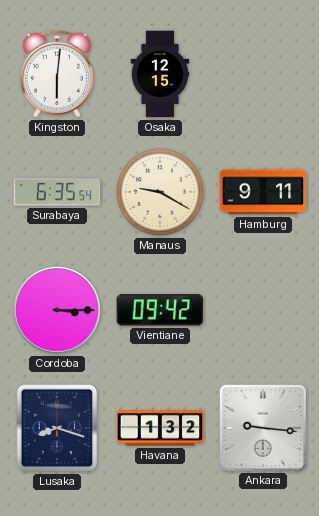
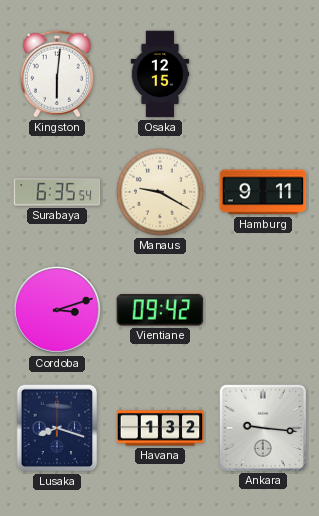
Cordoba: 3:15 -> 3:12 (57, 310)
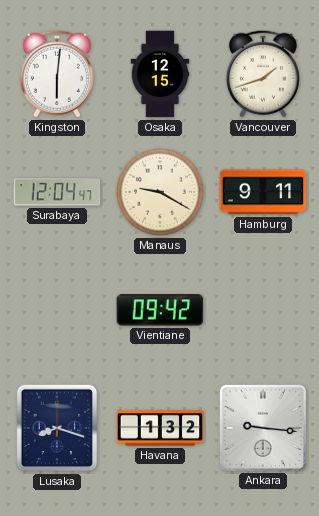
Vancouver: none -> 1:42 (263, 74)
Surabaya: 6:35 -> 12:04 (57, 192)
Cordoba: 3:12 -> none (57, 310)
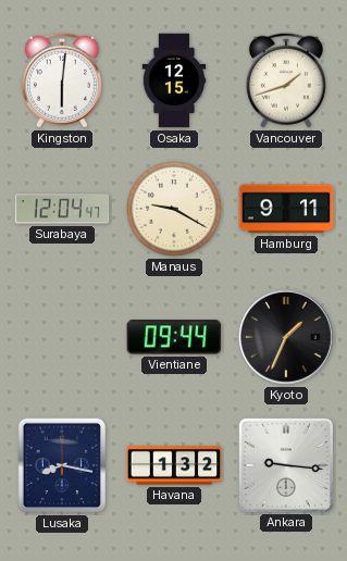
Vientiane: 09:42 -> 09:44 (174, 337)
Kyoto: none -> 1:34 (286, 337)
Lusaka: 8:18 -> 8:17 (62, 465)
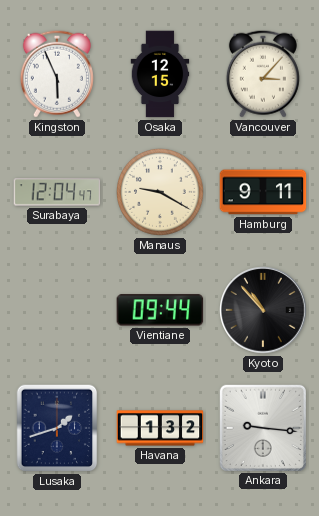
Kingston: 6:01 -> 5:56 (57, 74)
Vancouver: 1:42 -> 3:07 (263, 74)
Kyoto: 1:34 -> 10:53 (263, 310)
Lusaka: 8:17 -> 1:42 (57, 428)
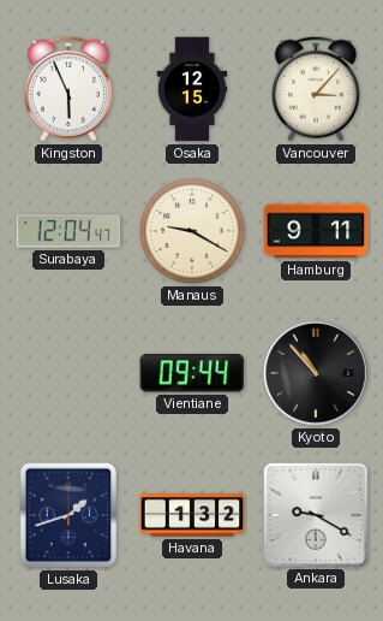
Ankara: 9:16 -> 9:20 (315, 514)
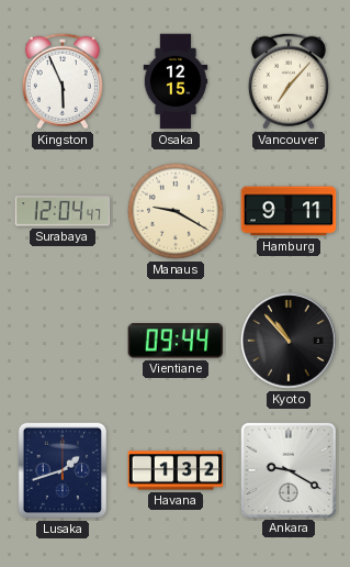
Vancouver: 3:07 -> 7:07 (289, 81)
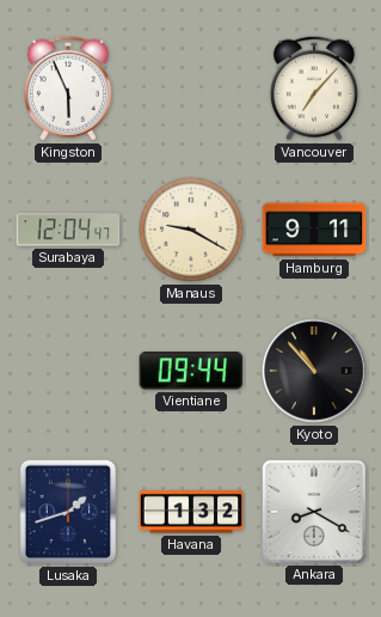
Osaka: 12:15 -> none (176, 81)
Ankara: 9:20 -> 8:20 (313, 511)
